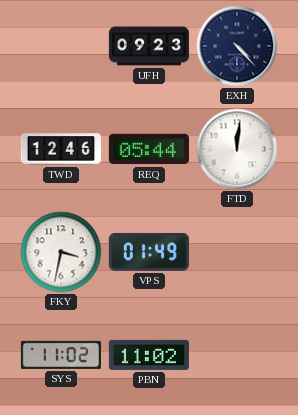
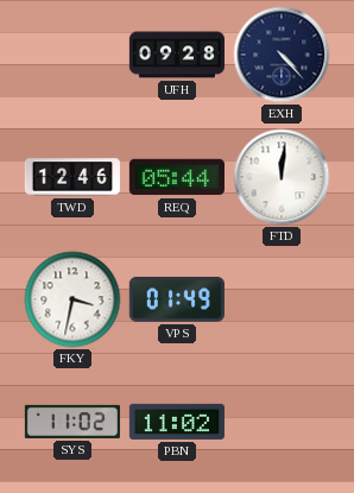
UFH: 09:23 -> 09:28 (177, 55)
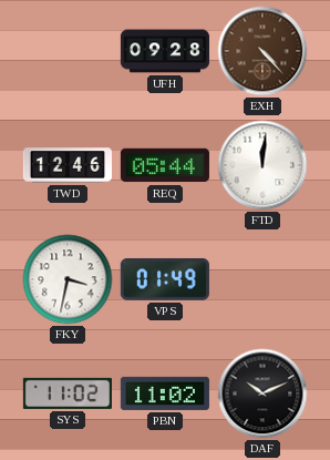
EXH dial: navy -> brown (262, 51)
DAF: none -> 10:11 (262, 393)
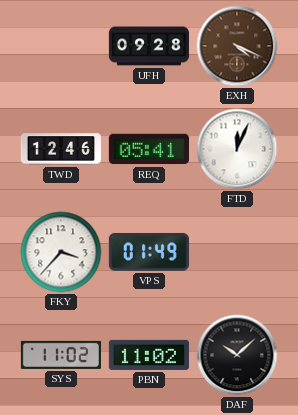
EXH: 4:23 -> 4:19 (237, 46)
REQ: 05:44 -> 05:41 (149, 149)
FTD: 12:01 -> 12:04 (237, 149)
FKY: 3:32 -> 3:37 (61, 252)
DAF: 10:11 -> 10:08 (237, 355)
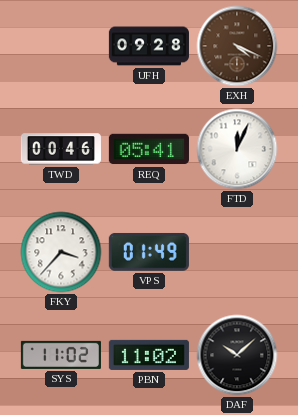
TWD: 12:46 -> 00:46 (61, 149)
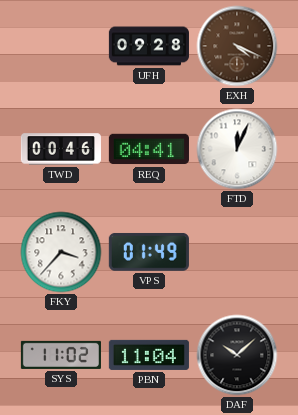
REQ: 05:41 -> 04:41 (149, 149)
PBN: 11:02 -> 11:04 (149, 355)
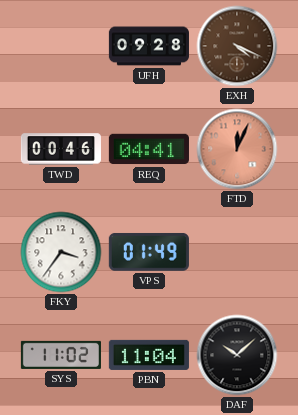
FTD dial: white -> salmon (237, 149)
FKY: 3:37 -> 3:36 (61, 252)
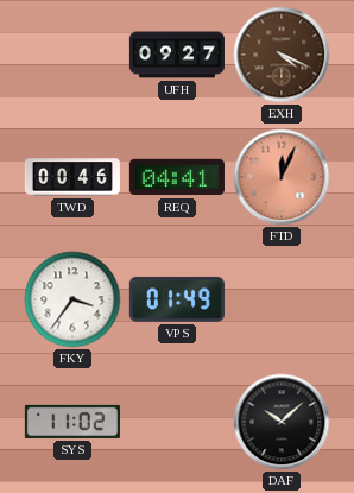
UFH: 09:28 -> 09:27 (177, 55)
PBN: 11:04 -> none (149, 355)
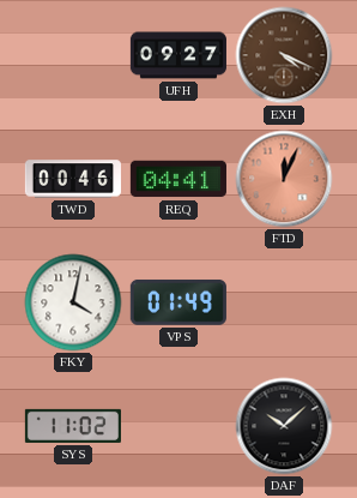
FKY: 3:36 -> 4:02 (73, 302)
